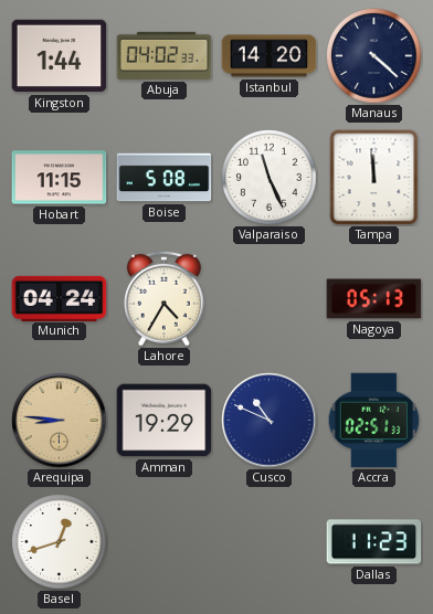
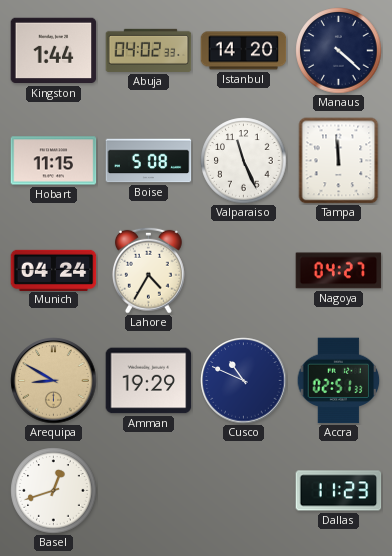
Nagoya: 05:13 -> 04:27 (339, 271)
Arequipa: 8:46 -> 8:50 (54, 381)
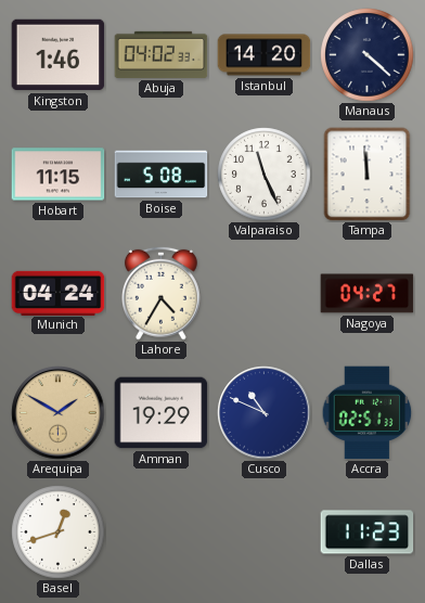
Kingston: 1:44 -> 1:46 (59, 55)
Arequipa: 8:50 -> 1:50 (59, 413)
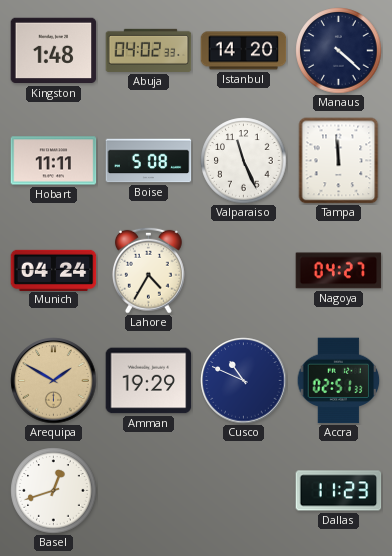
Kingston: 1:46 -> 1:48 (54, 51)
Hobart: 11:15 -> 11:11 (54, 161)
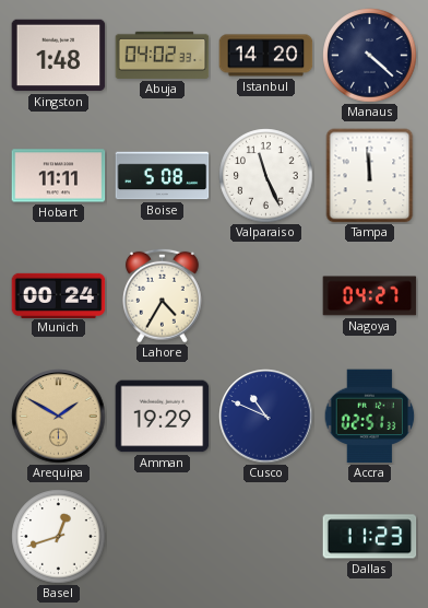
Munich: 04:24 -> 00:24 (59, 295)
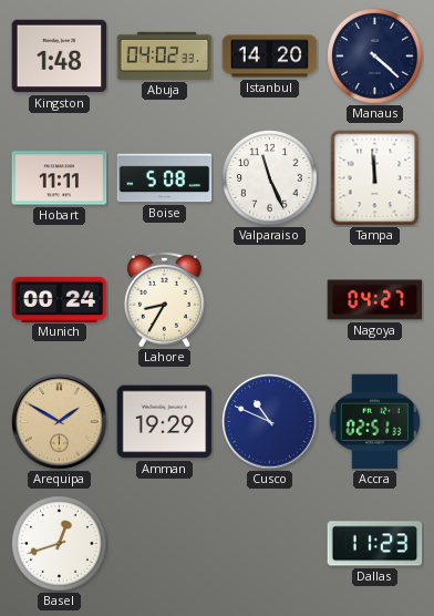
Lahore: 4:35 -> 8:35 (164, 299)
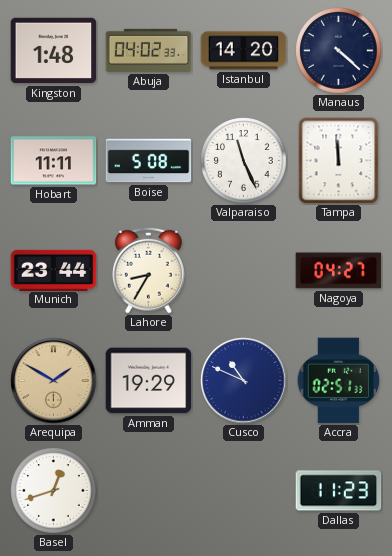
Munich: 00:24 -> 23:44 (54, 270)
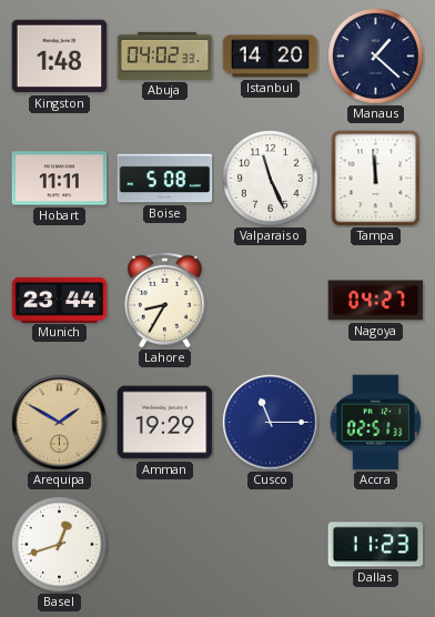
Manaus: 4:22 -> 1:22 (376, 57)
Cusco: 10:49 -> 11:15 (271, 423)
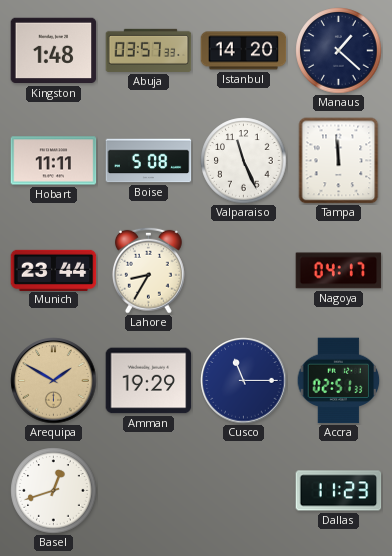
Abuja: 04:02 -> 03:57 (149, 50)
Nagoya: 04:27 -> 04:17 (339, 271)
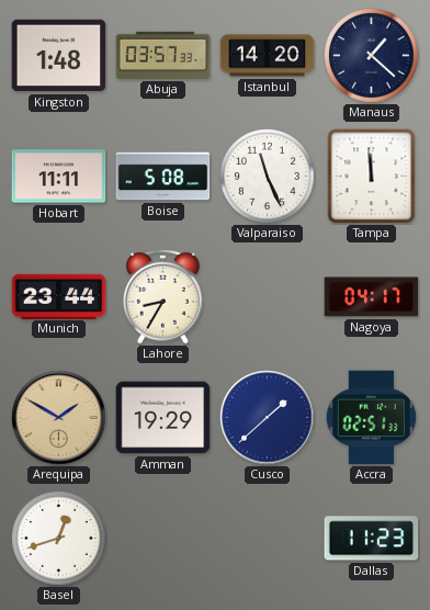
Cusco: 11:15 -> 1:38 (268, 418)
